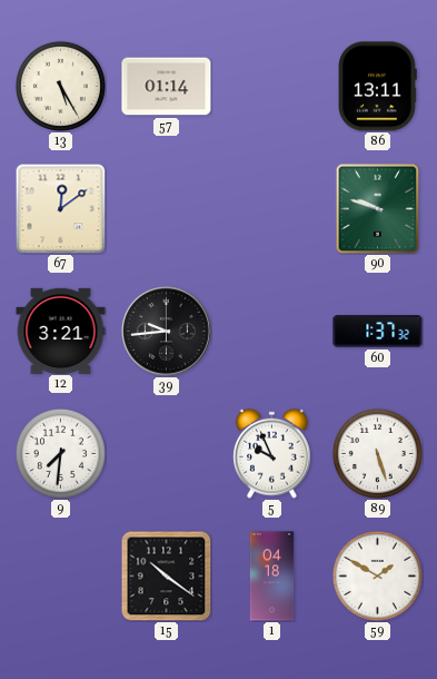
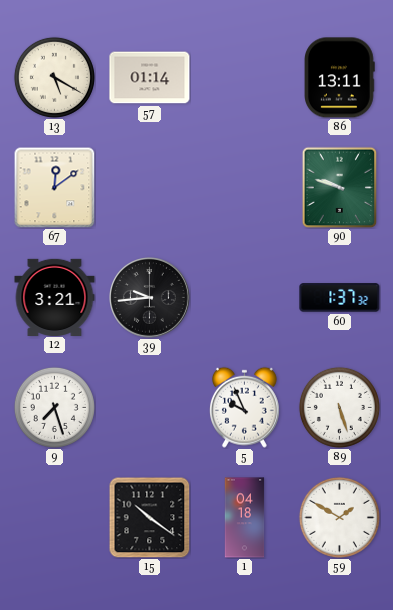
13: 5:25 -> 5:20 (54, 77)
9: 7:31 -> 7:27 (54, 407)
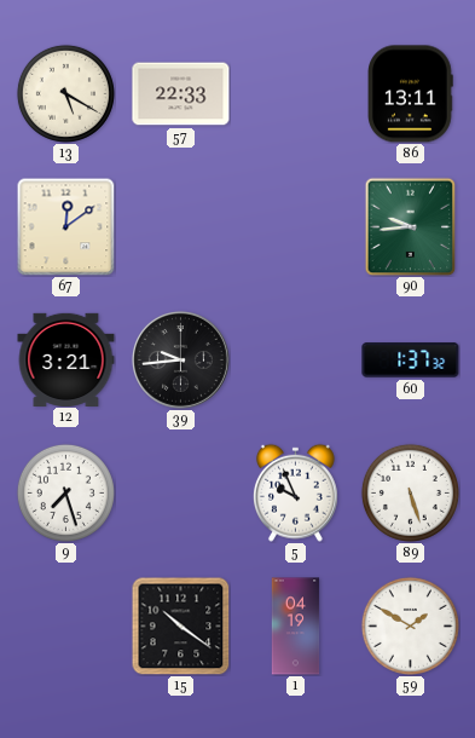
57: 01:14 -> 22:33 (181, 94)
90: 9:48 -> 9:44 (411, 226)
1: 04:18 -> 04:19 (296, 627)
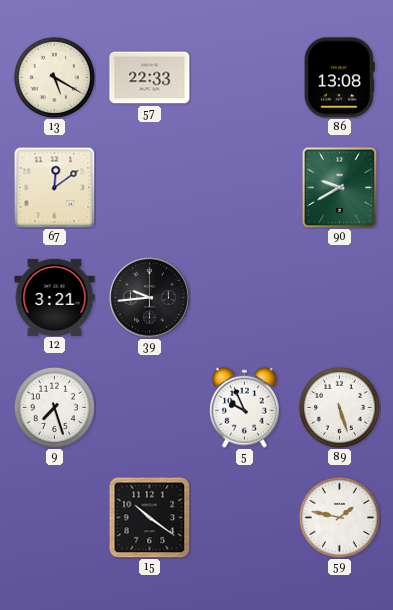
86: 13:11 -> 13:08 (340, 78)
90: 9:44 -> 9:40 (340, 187)
60: 1:37 -> none (411, 361)
1: 04:19 -> none (296, 627)
59: 1:50 -> 1:47 (339, 517)
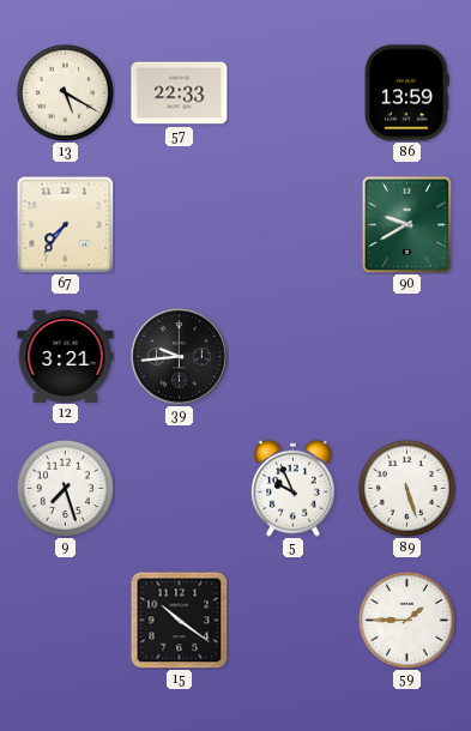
86: 13:08 -> 13:59 (407, 93)
67: 12:09 -> 7:36 (65, 224)
59: 1:47 -> 1:45 (406, 620)
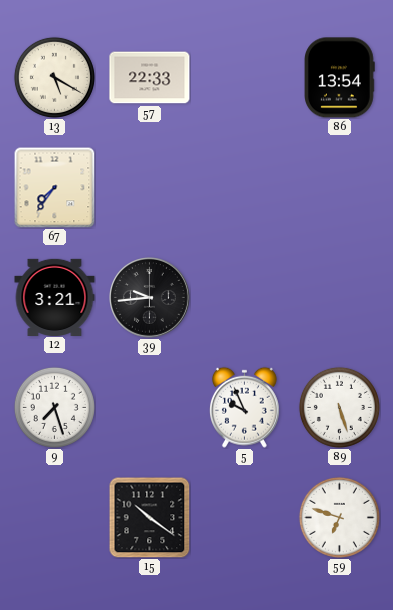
86: 13:59 -> 13:54 (340, 78)
90: 9:40 -> none (407, 224)
59: 1:45 -> 6:48 (339, 517)
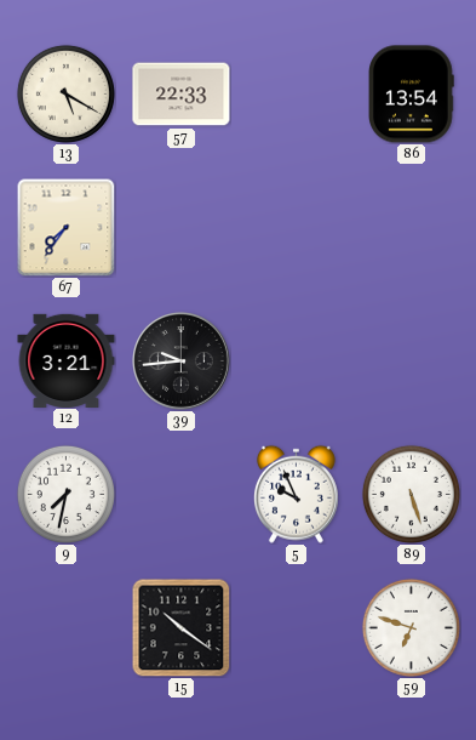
9: 7:27 -> 7:32 (65, 494)
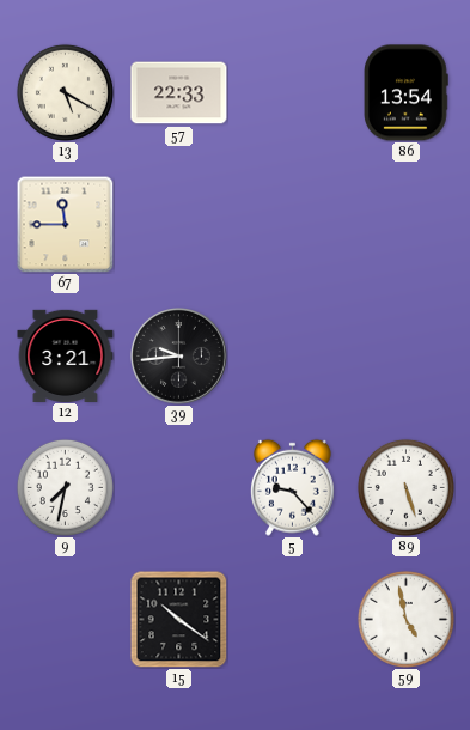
67: 7:36 -> 11:45 (65, 224)
5: 9:56 -> 9:23 (292, 487)
59: 6:48 -> 4:58 (405, 619)
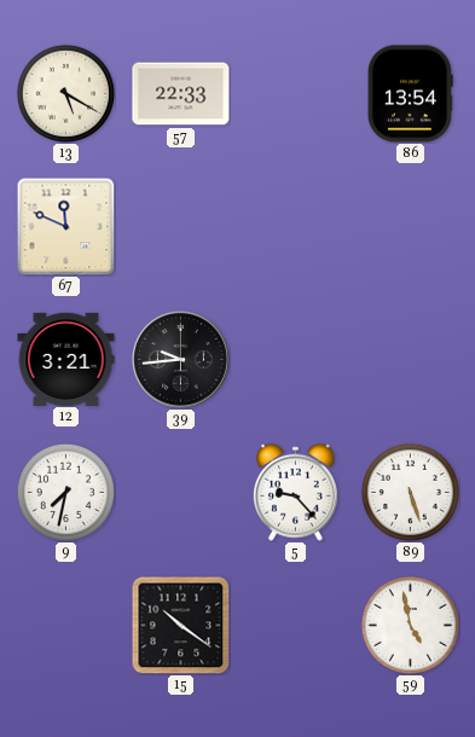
67: 11:45 -> 11:49 (65, 226)
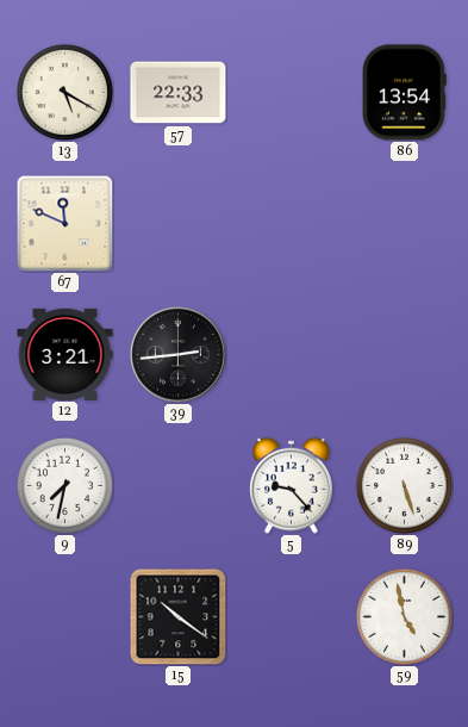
39: 9:44 -> 2:44 (179, 355)
